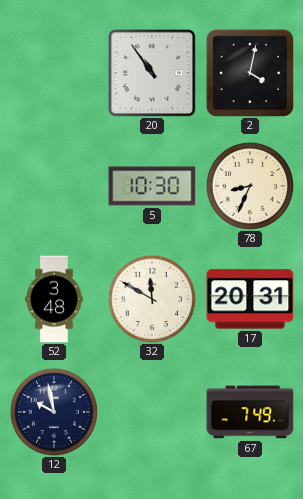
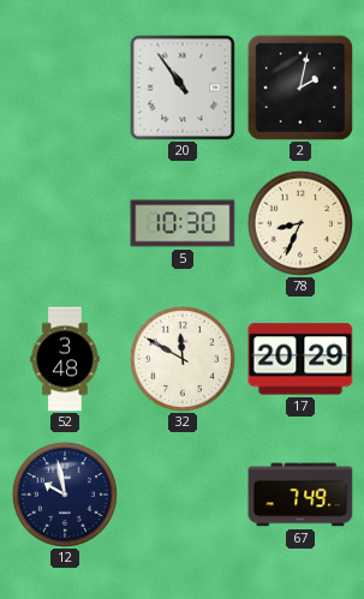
2: 4:02 -> 2:02 (300, 88)
17: 20:31 -> 20:29 (300, 359)
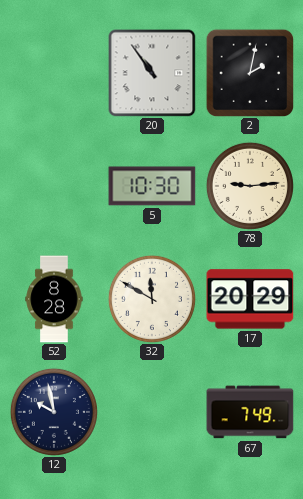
78: 8:34 -> 9:14 (250, 186)
52: 3:48 -> 8:28 (54, 299)
